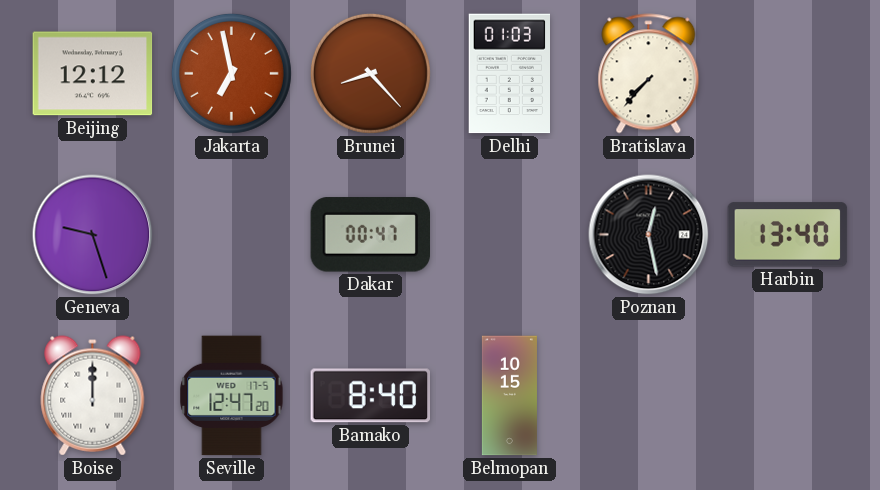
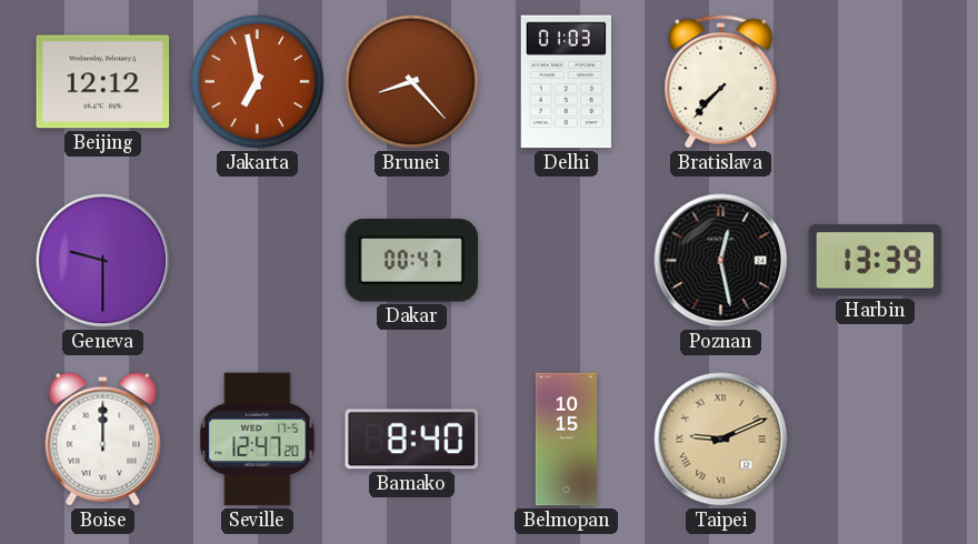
Geneva: 9:27 -> 9:30 (103, 261)
Harbin: 13:40 -> 13:39 (876, 261)
Taipei: none -> 9:11 (721, 440)
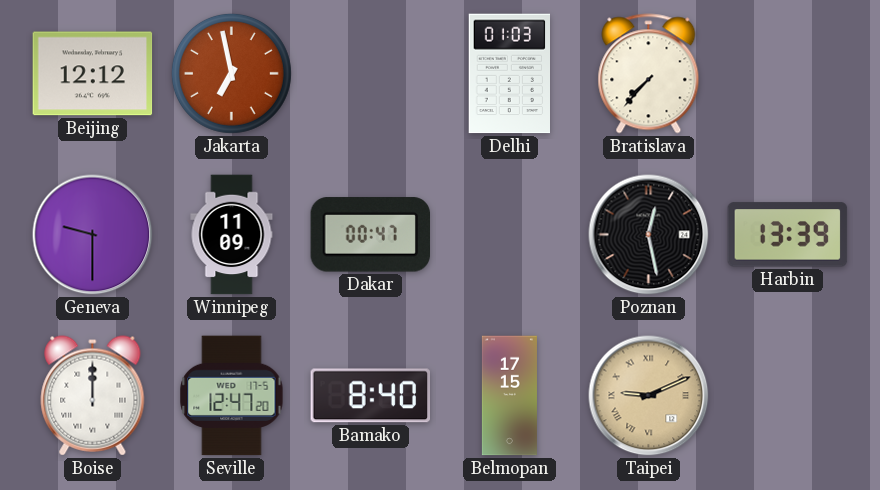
Brunei: 8:23 -> none (411, 81)
Winnipeg: none -> 11:09 (232, 235)
Belmopan: 10:15 -> 17:15 (509, 396)
